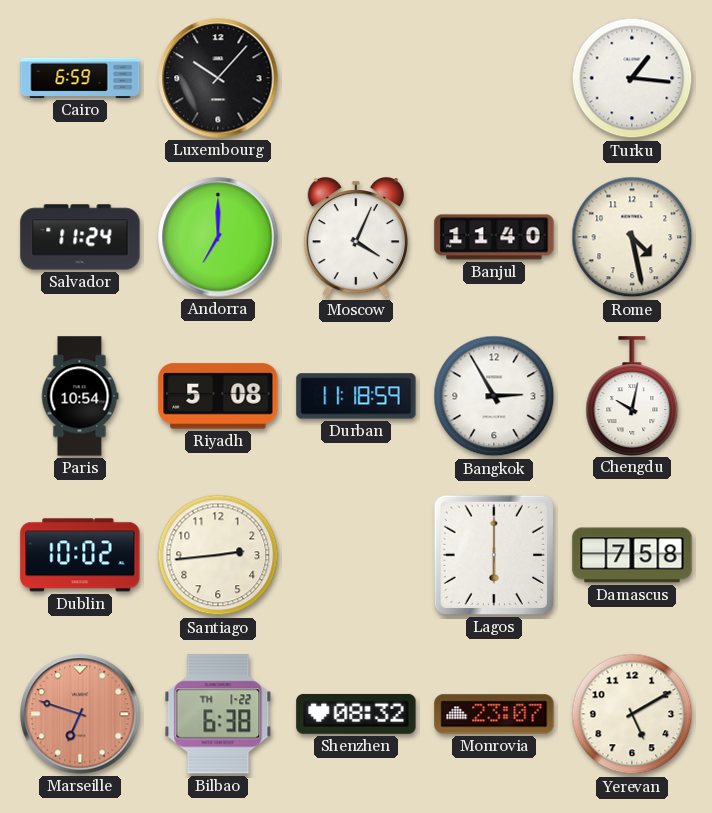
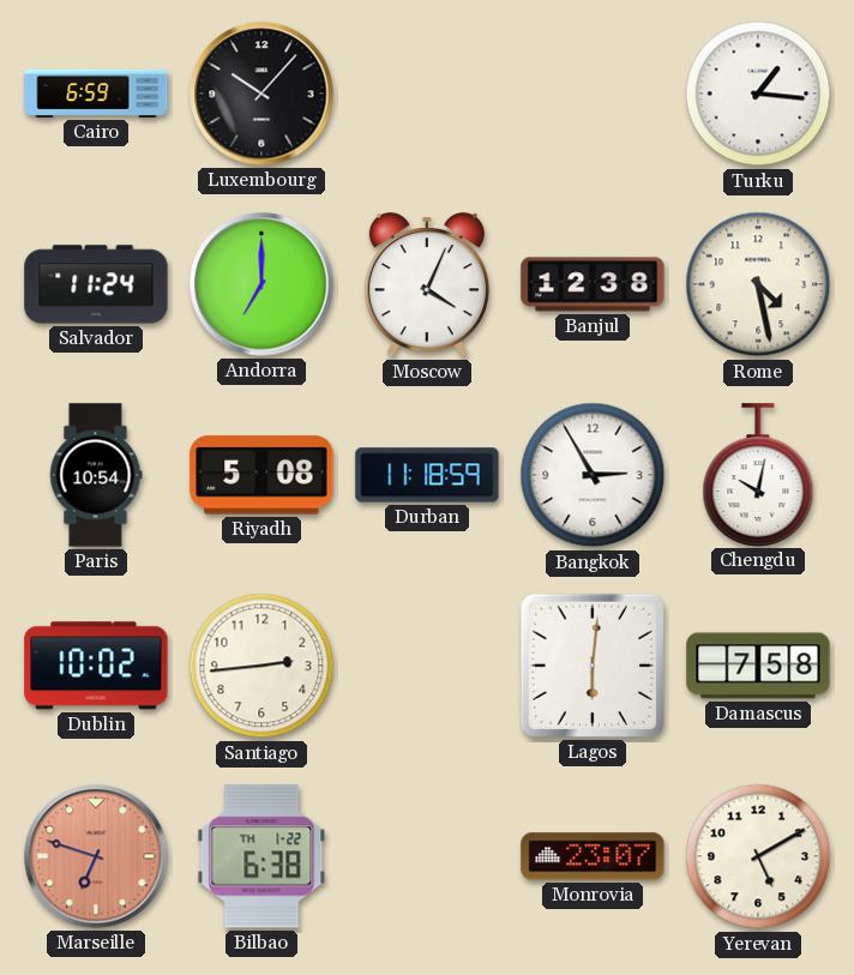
Banjul: 11:40 -> 12:38 (593, 284)
Lagos: 6:00 -> 6:01 (593, 666)
Shenzhen: 08:32 -> none (356, 714)
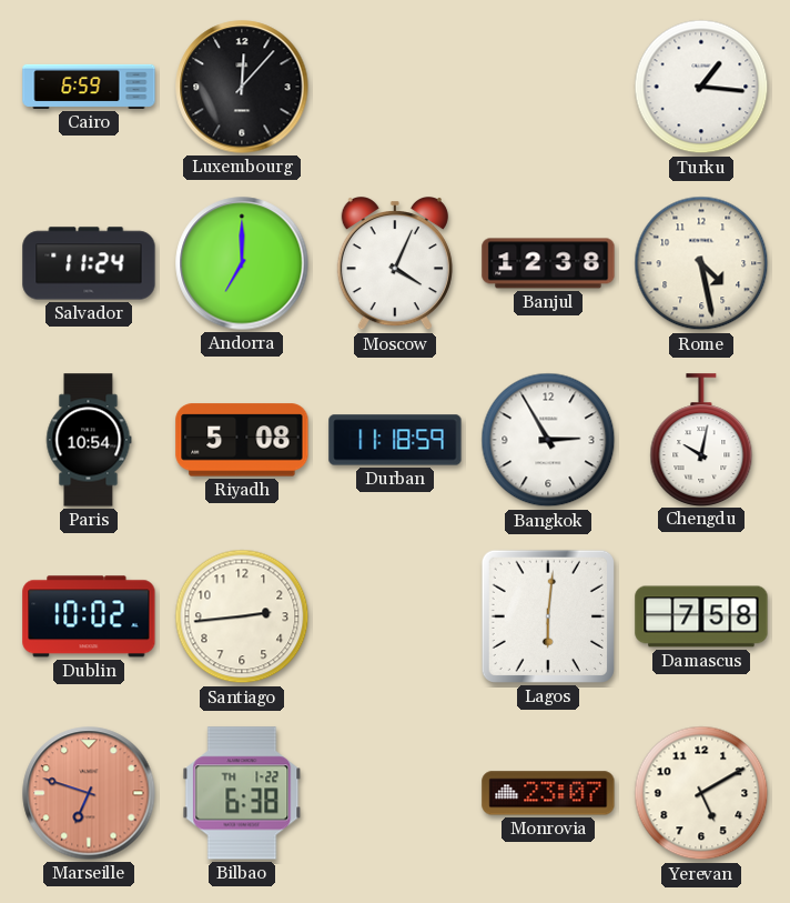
Luxembourg: 10:07 -> 12:07 (242, 87)
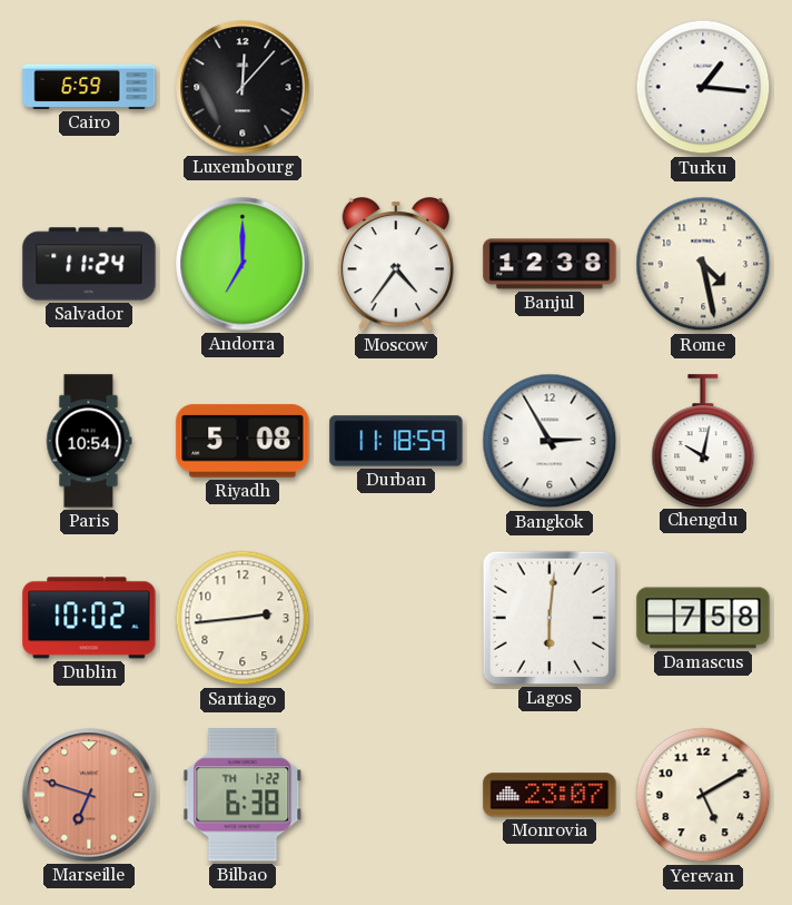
Moscow: 4:04 -> 4:36 (396, 265)
